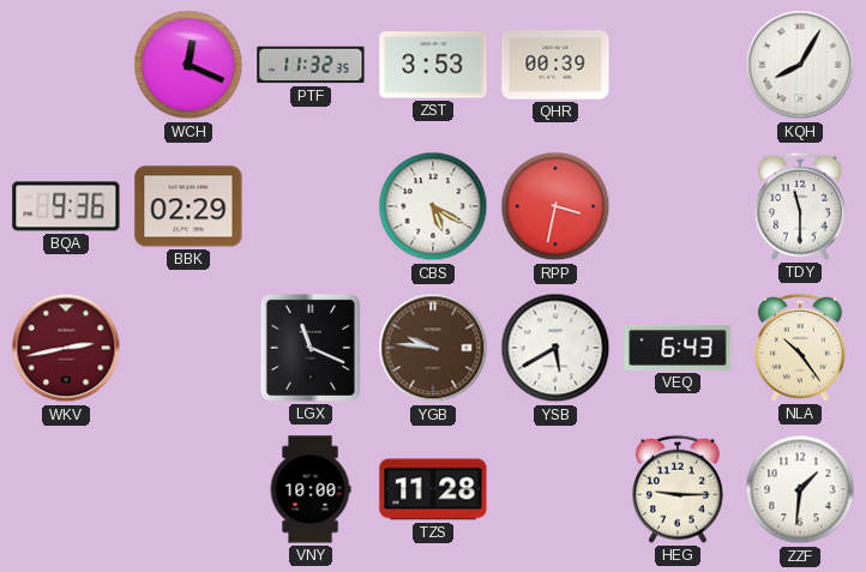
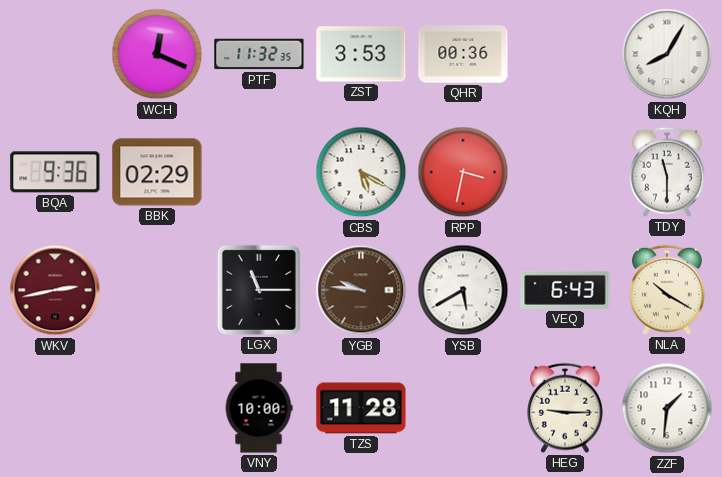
QHR: 00:39 -> 00:36 (463, 54)
LGX: 11:19 -> 11:15 (259, 290)
NLA: 10:24 -> 10:20 (668, 290)
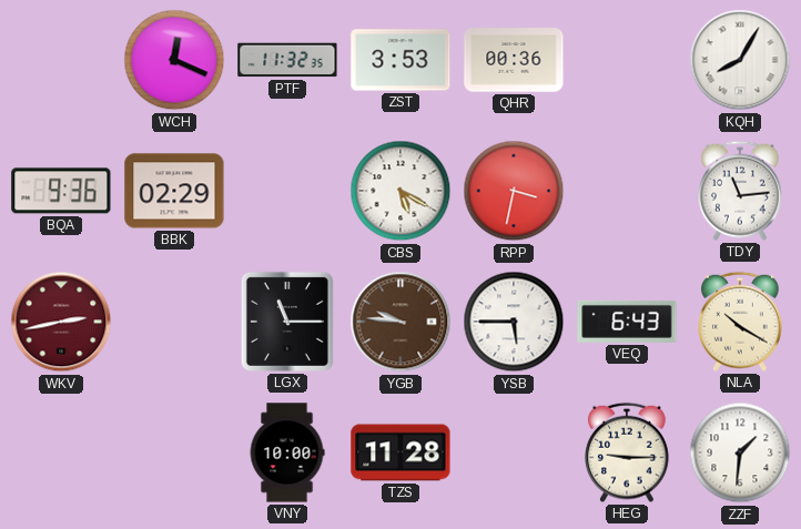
TDY: 11:30 -> 11:14 (741, 191)
YSB: 5:40 -> 5:45 (514, 322)
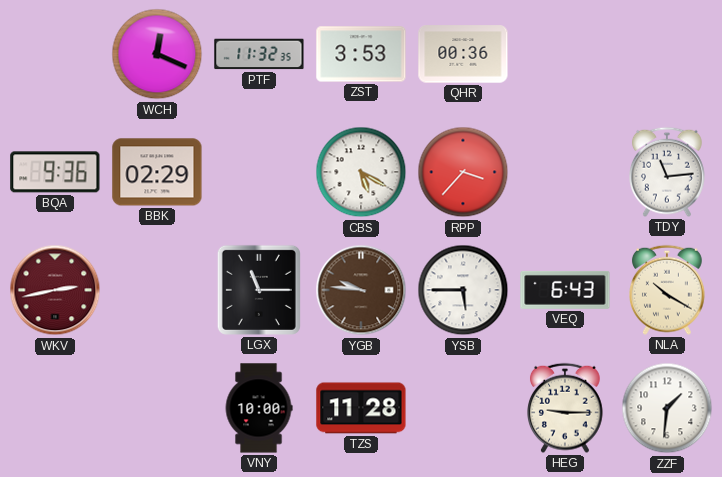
KQH: 8:05 -> none (740, 60)
RPP: 3:32 -> 3:37 (463, 172)
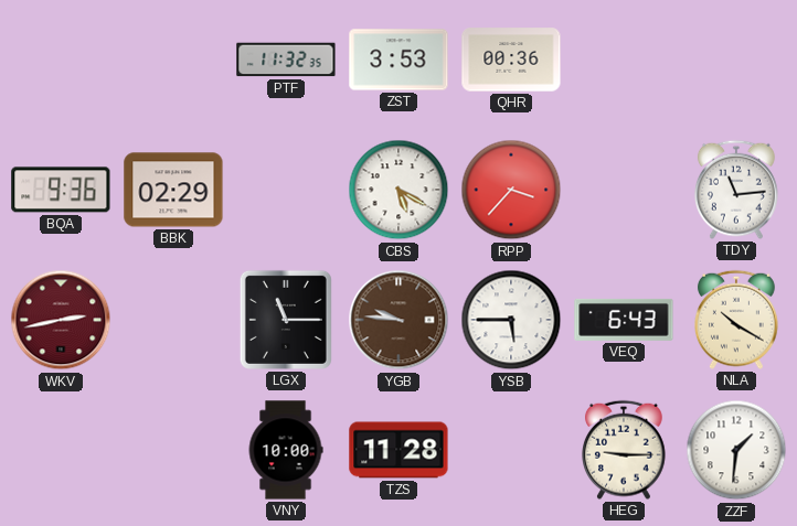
WCH: 12:19 -> none (157, 54)
